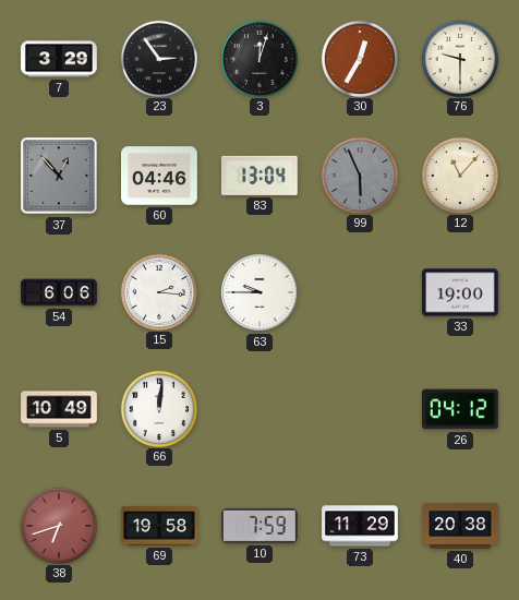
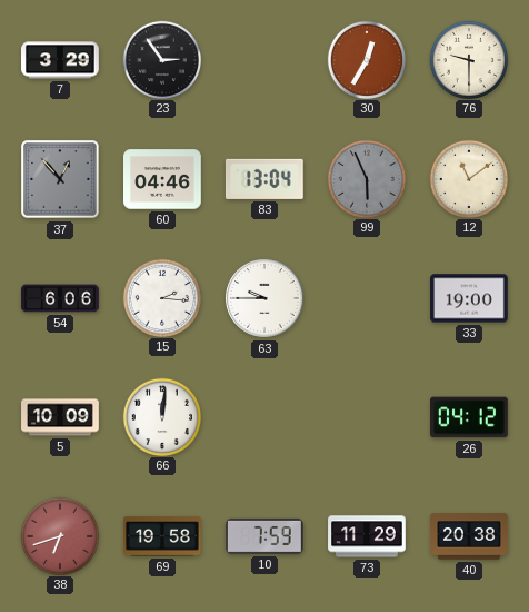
3: 12:03 -> none (258, 58)
12: 11:07 -> 11:09 (468, 178)
5: 10:49 -> 10:09 (60, 417)
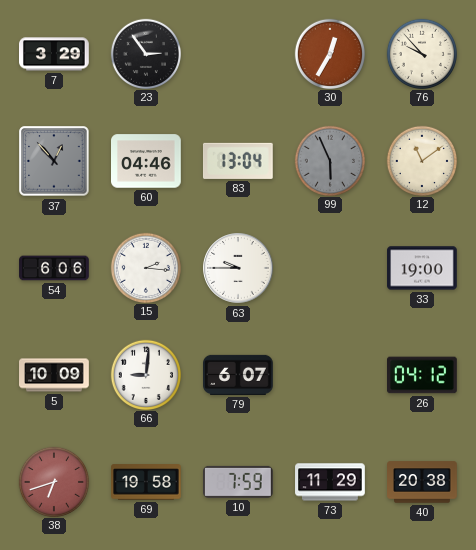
76: 9:30 -> 9:53 (421, 53)
66: 12:01 -> 9:01 (145, 374)
79: none -> 6:07 (238, 375)
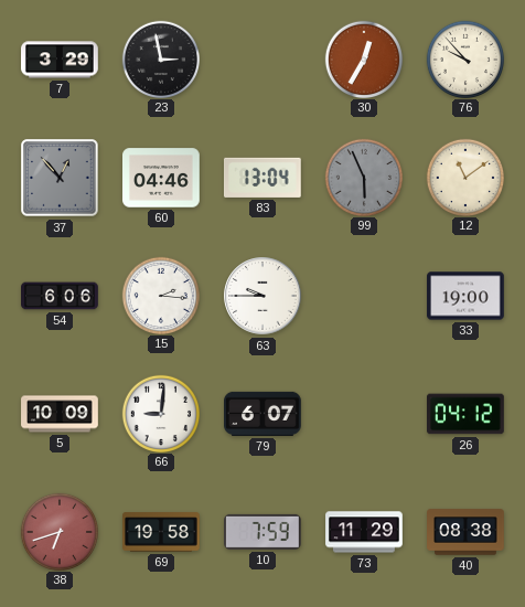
23: 2:54 -> 2:58 (160, 58)
40: 20:38 -> 08:38 (465, 532)
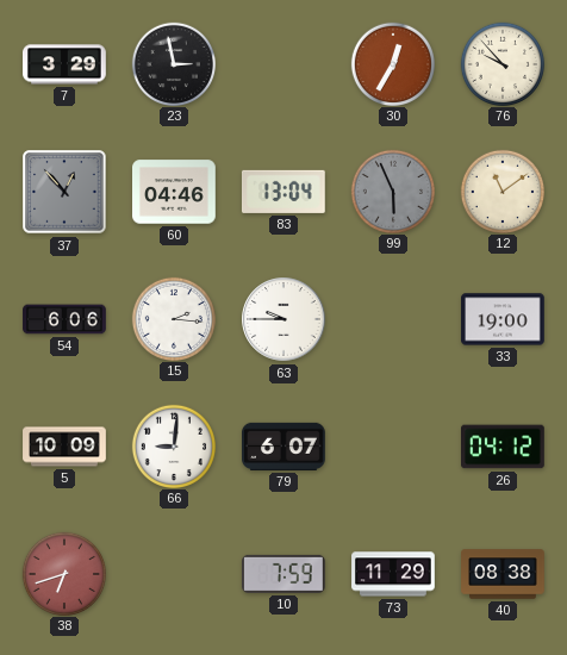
69: 19:58 -> none (161, 532)
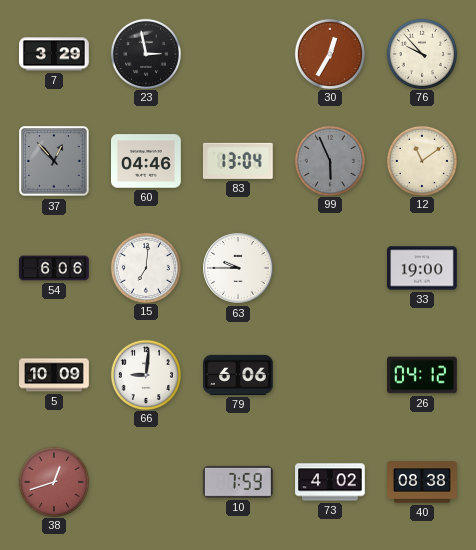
15: 2:16 -> 7:01 (145, 267)
79: 6:07 -> 6:06 (238, 375)
38: 6:42 -> 12:42 (53, 481)
73: 11:29 -> 4:02 (330, 482)
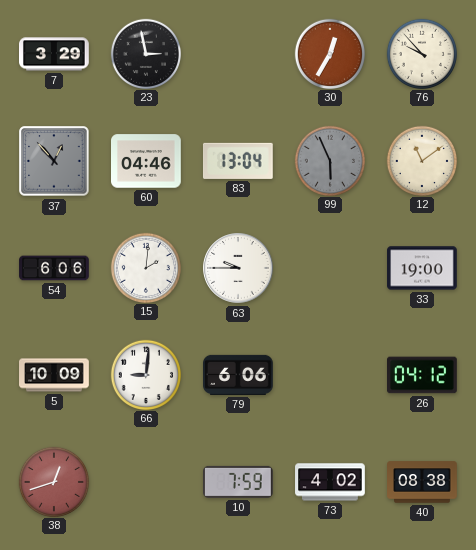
15: 7:01 -> 2:01 (145, 267)
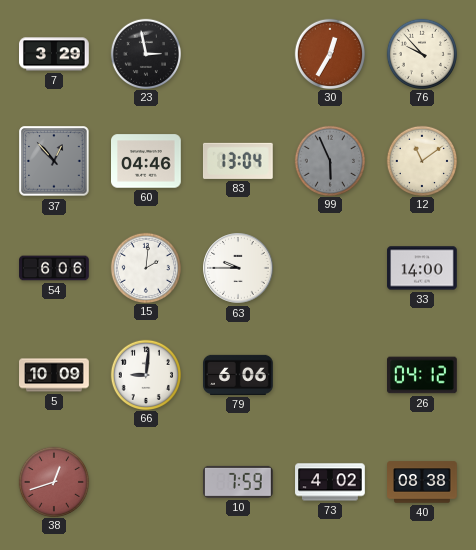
33: 19:00 -> 14:00 (422, 268)
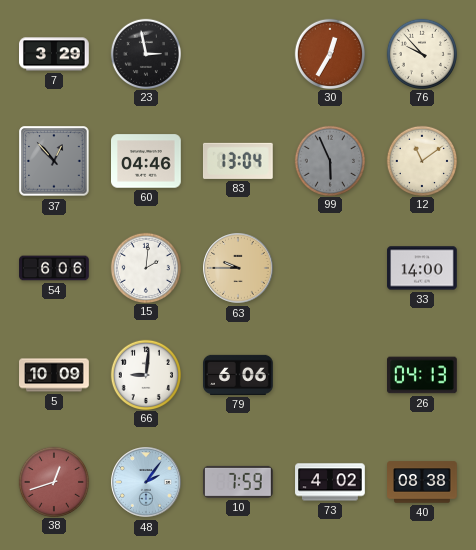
63 dial: white -> champagne (238, 268)
26: 04:12 -> 04:13 (423, 375)
48: none -> 2:06 (146, 482)
